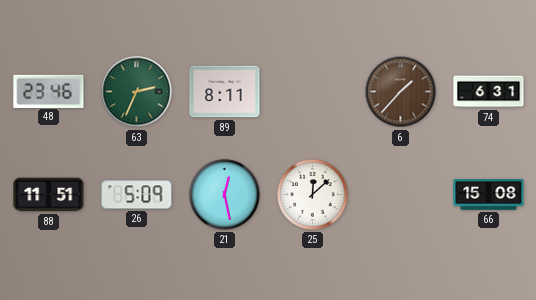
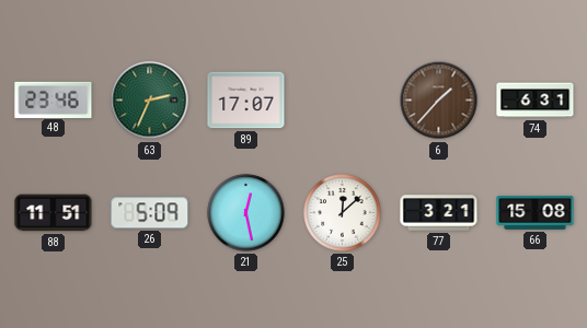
89: 8:11 -> 17:07 (246, 101)
77: none -> 3:21 (439, 213)
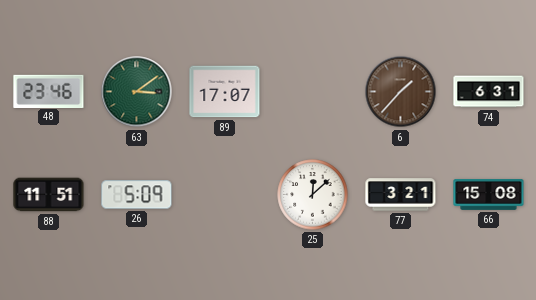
63: 2:34 -> 3:09 (137, 92)
21: 12:28 -> none (246, 213)
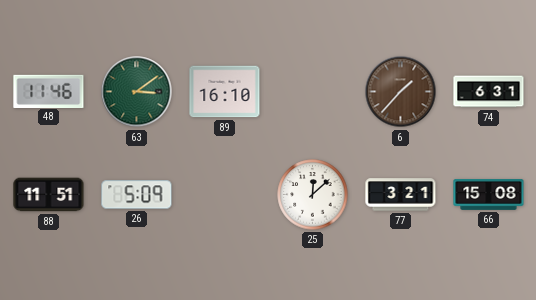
48: 23:46 -> 11:46 (49, 91)
89: 17:07 -> 16:10 (225, 92)
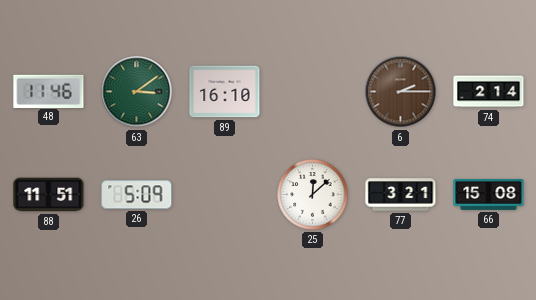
6: 1:37 -> 2:15 (401, 92)
74: 6:31 -> 2:14 (489, 92)
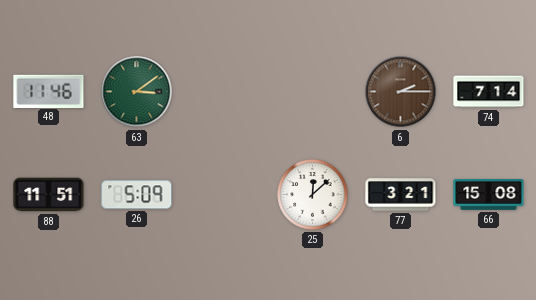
89: 16:10 -> none (225, 92)
74: 2:14 -> 7:14 (489, 92)
